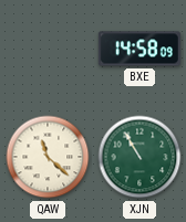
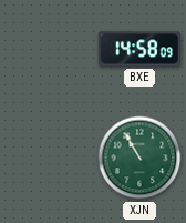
QAW: 11:22 -> none (48, 157)
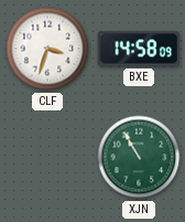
CLF: none -> 3:33 (47, 49)
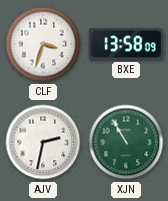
BXE: 14:58 -> 13:58 (126, 44)
AJV: none -> 2:32 (43, 142)
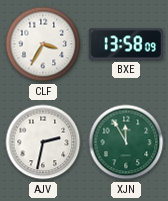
CLF: 3:33 -> 3:35 (43, 44)
XJN: 10:55 -> 11:55 (126, 142)
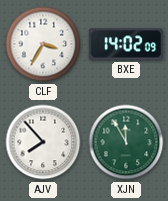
BXE: 13:58 -> 14:02 (126, 44)
AJV: 2:32 -> 7:53 (43, 142)
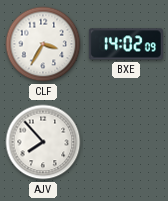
XJN: 11:55 -> none (126, 142)
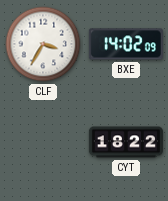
AJV: 7:53 -> none (43, 142)
CYT: none -> 18:22 (126, 142)
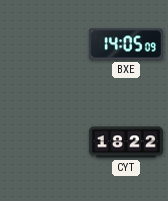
CLF: 3:35 -> none (43, 44)
BXE: 14:02 -> 14:05 (126, 44)
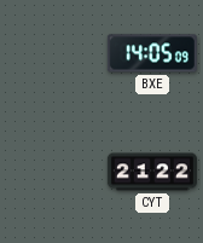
CYT: 18:22 -> 21:22 (152, 172)
